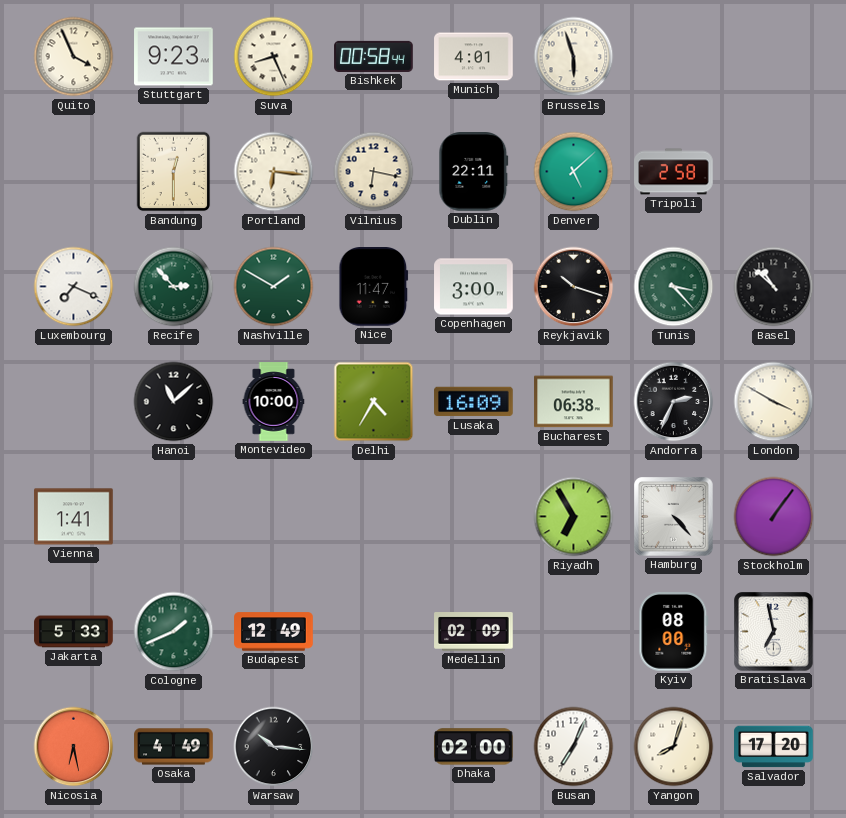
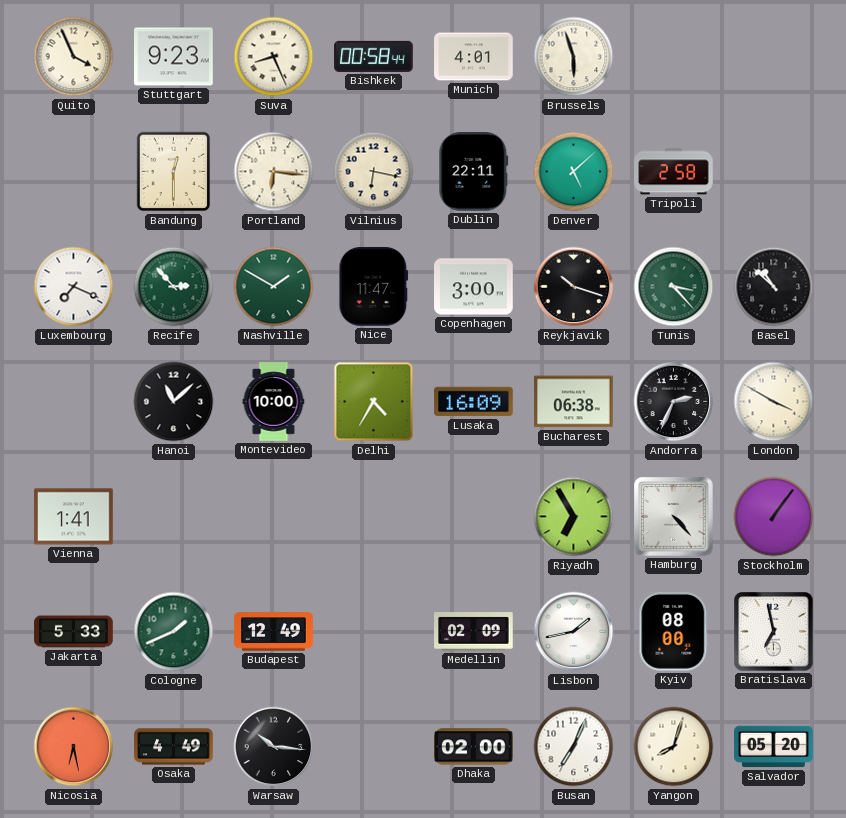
Lisbon: none -> 1:43 (574, 632)
Salvador: 17:20 -> 05:20 (774, 747)
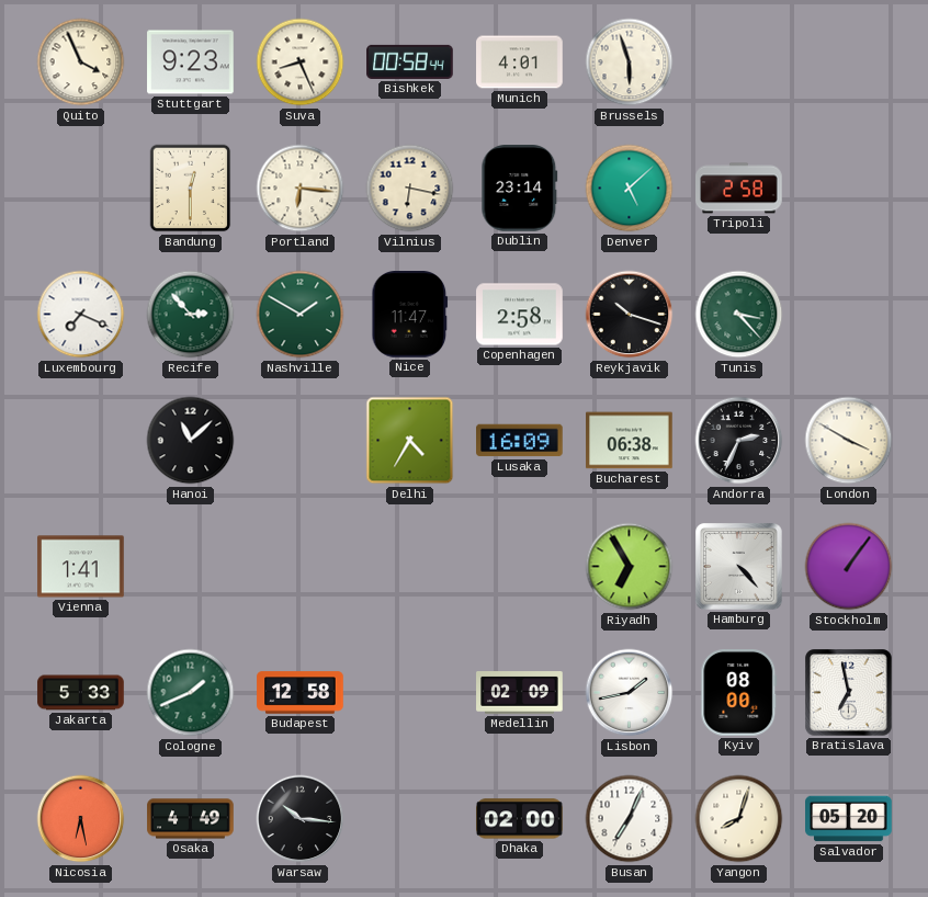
Dublin: 22:11 -> 23:14 (520, 189)
Copenhagen: 3:00 -> 2:58 (520, 315)
Basel: 10:52 -> none (774, 287)
Montevideo: 10:00 -> none (274, 402)
Budapest: 12:49 -> 12:58 (301, 693)
